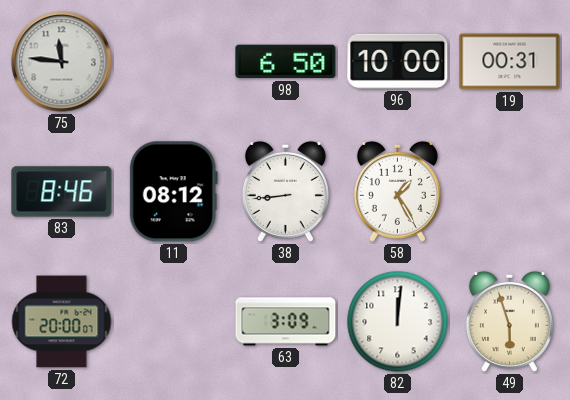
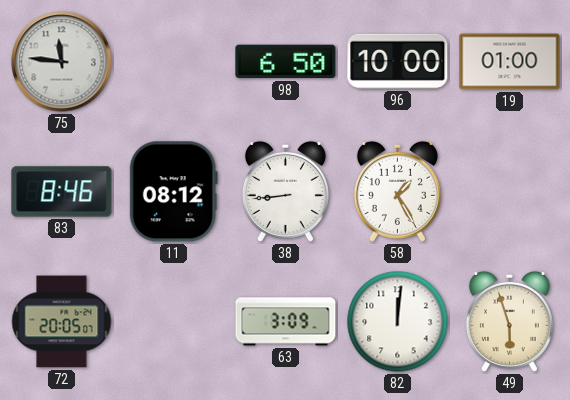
19: 00:31 -> 01:00 (510, 62)
72: 20:00 -> 20:05 (62, 322)
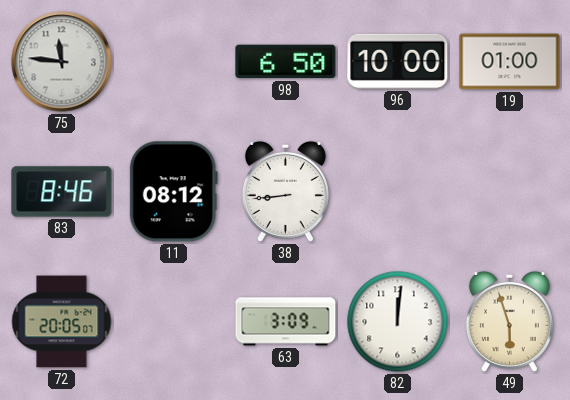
58: 1:25 -> none (397, 191)
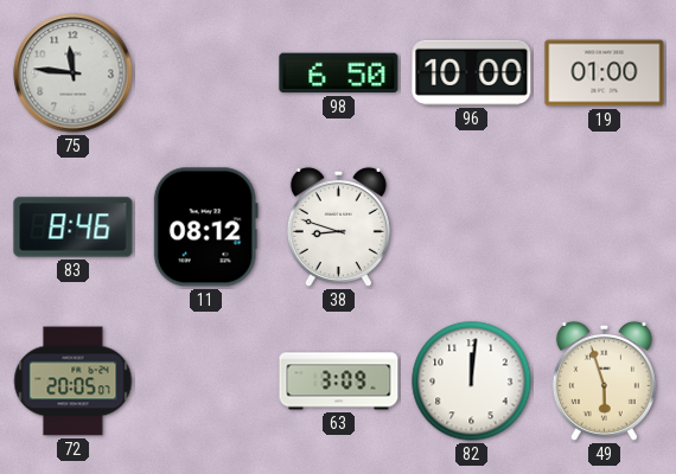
38: 8:44 -> 8:48 (338, 226)
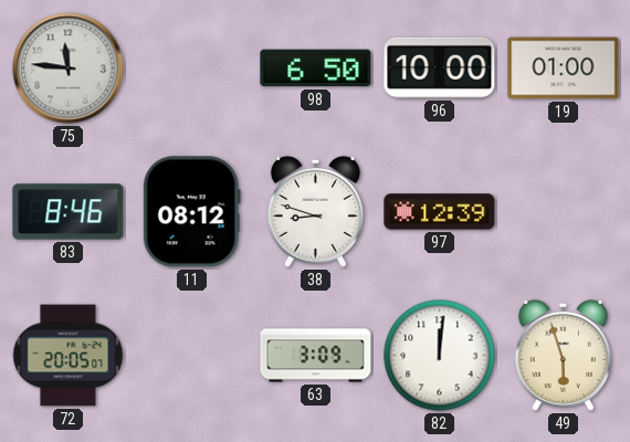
97: none -> 12:39 (440, 212)
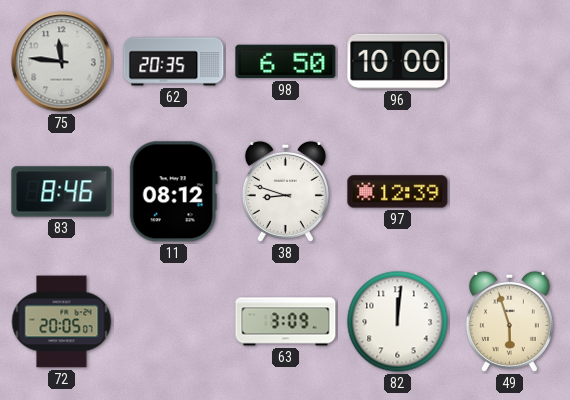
62: none -> 20:35 (174, 62)
19: 01:00 -> none (564, 69)
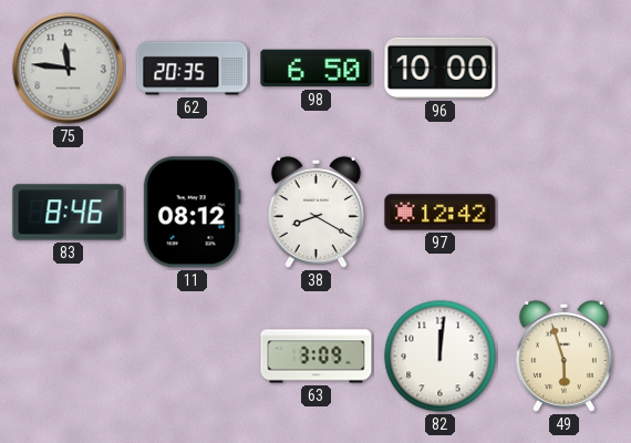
38: 8:48 -> 8:20 (316, 212)
97: 12:39 -> 12:42 (441, 213)
72: 20:05 -> none (62, 322)
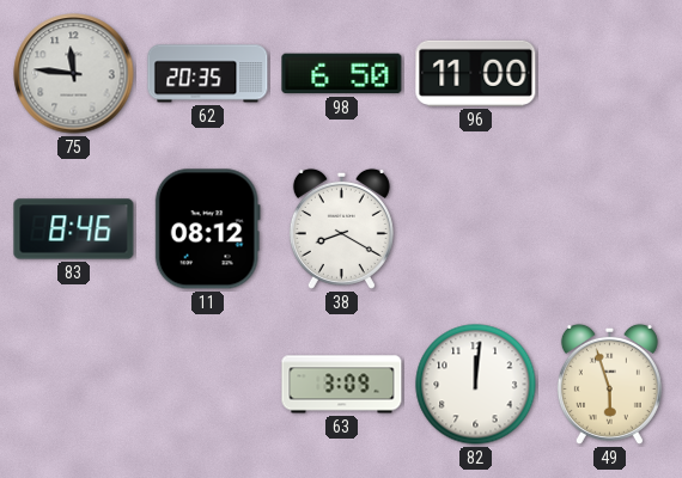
96: 10:00 -> 11:00 (476, 73)
97: 12:42 -> none (441, 213)
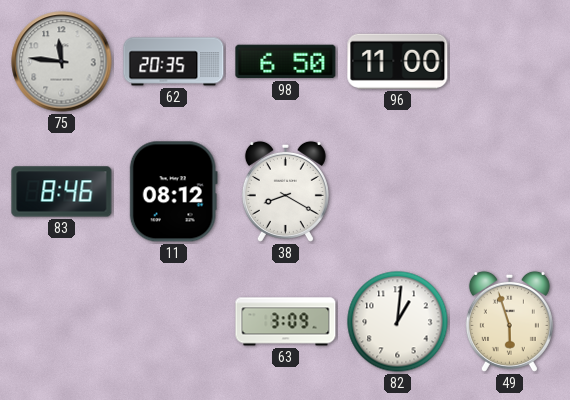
82: 12:01 -> 1:01 (398, 322)
